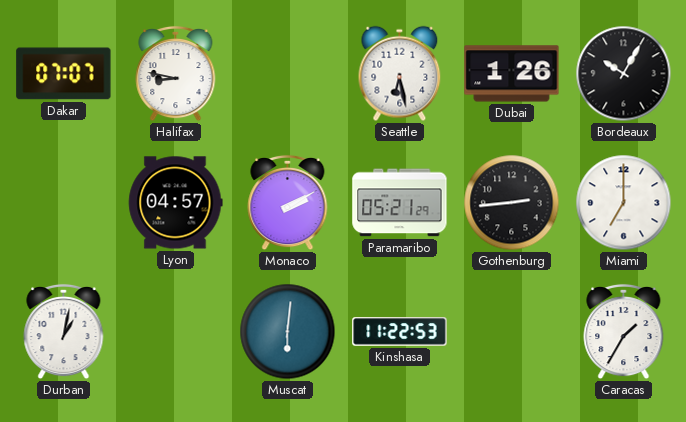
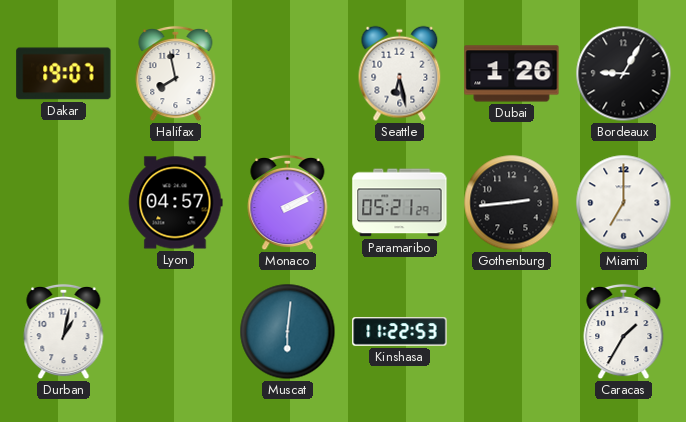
Dakar: 07:07 -> 19:07 (64, 74)
Halifax: 8:47 -> 7:58 (176, 74)
Bordeaux: 10:05 -> 9:05 (624, 74)
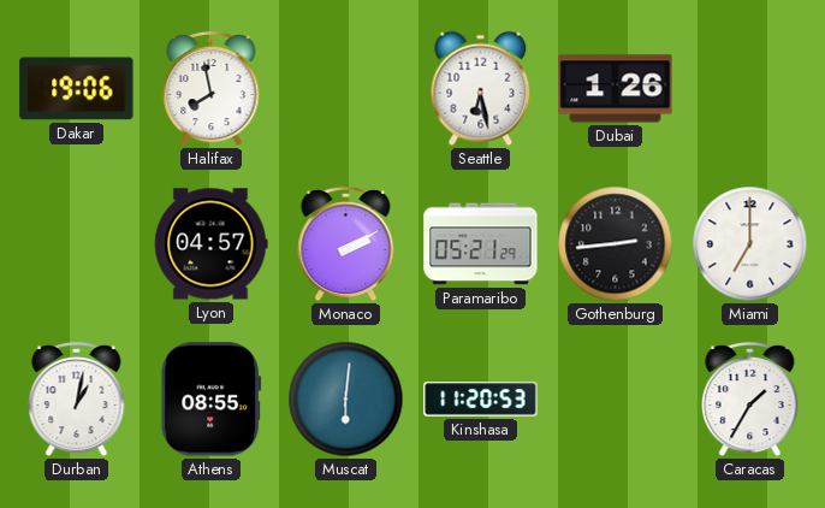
Dakar: 19:07 -> 19:06 (77, 89)
Bordeaux: 9:05 -> none (624, 74)
Athens: none -> 08:55 (212, 400)
Kinshasa: 11:22 -> 11:20 (481, 400)
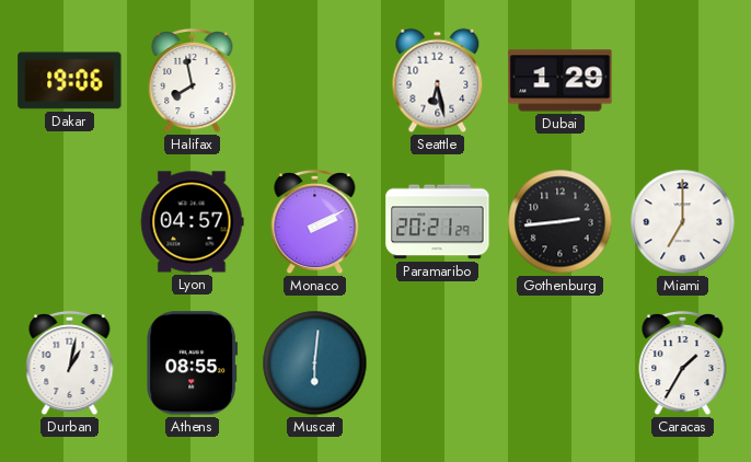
Dubai: 1:26 -> 1:29 (561, 81)
Paramaribo: 05:21 -> 20:21 (438, 222)
Kinshasa: 11:20 -> none (481, 400)
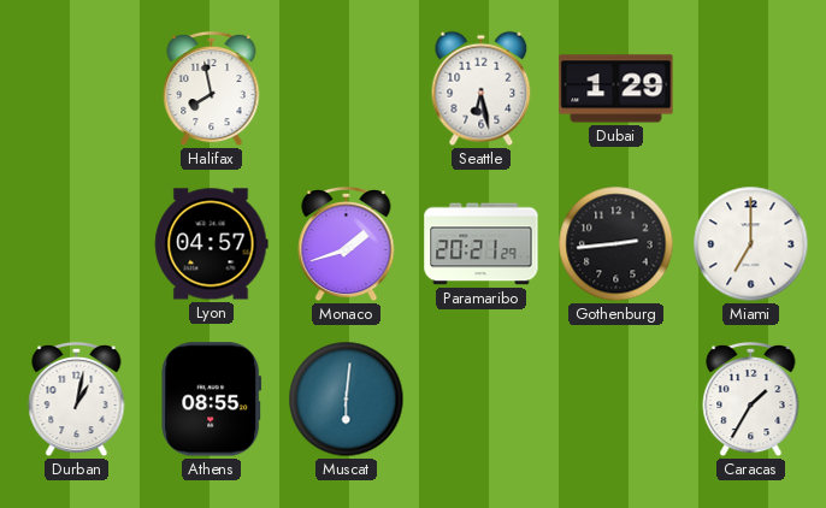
Dakar: 19:06 -> none (70, 81)
Monaco: 2:10 -> 1:42 (347, 244)
